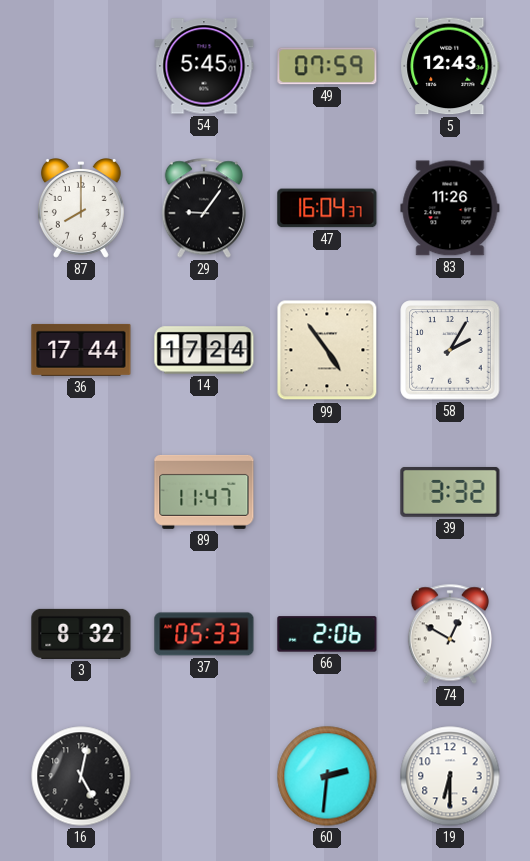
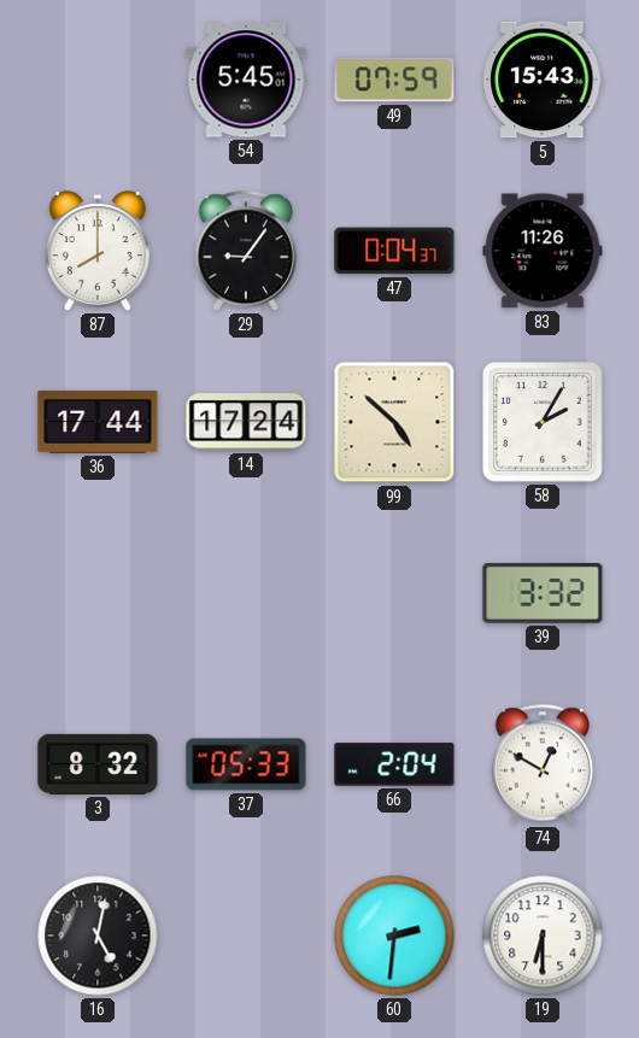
5: 12:43 -> 15:43 (543, 80)
47: 16:04 -> 0:04 (394, 251)
99: 4:54 -> 4:52 (394, 422)
89: 11:47 -> none (204, 492)
66: 2:06 -> 2:04 (394, 764)
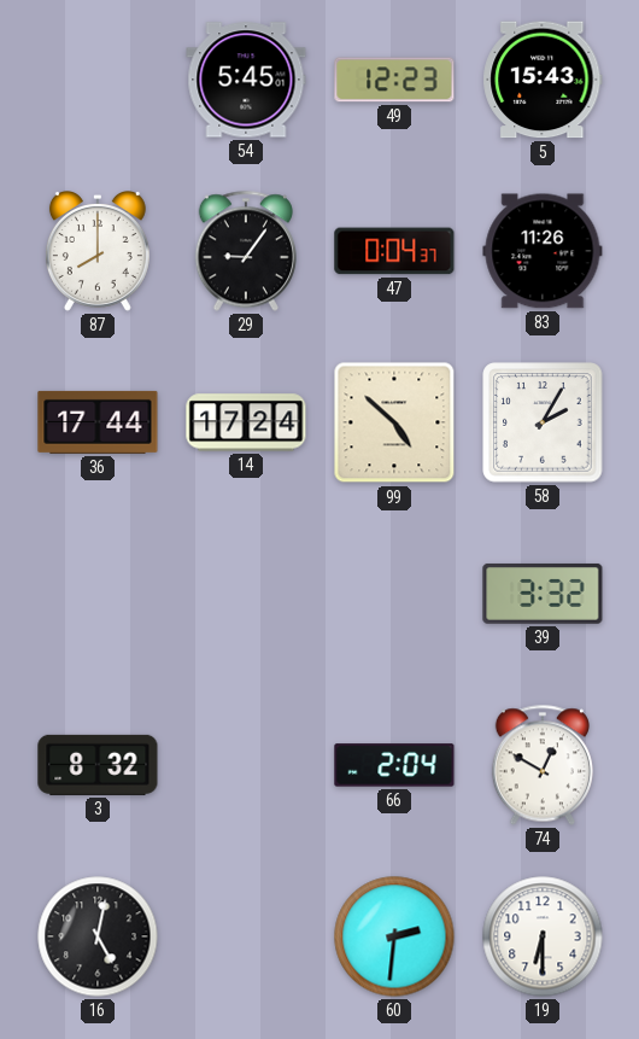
49: 07:59 -> 12:23 (394, 80)
37: 05:33 -> none (246, 764)
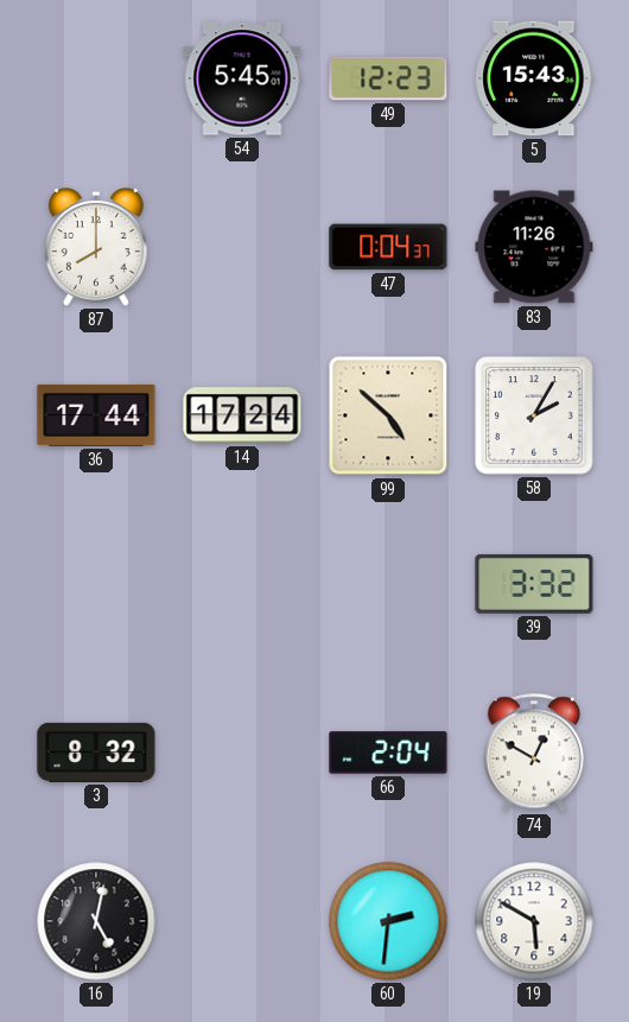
29: 9:06 -> none (246, 251)
19: 6:30 -> 5:50 (534, 921)
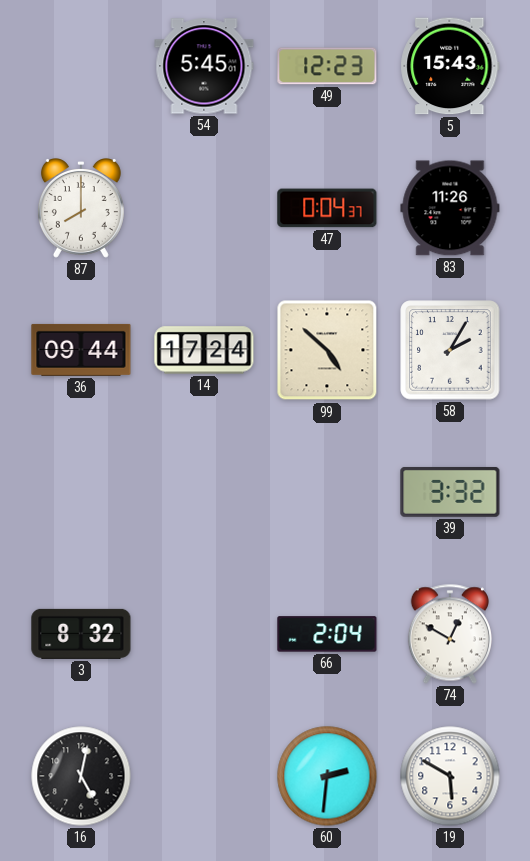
36: 17:44 -> 09:44 (81, 350)
